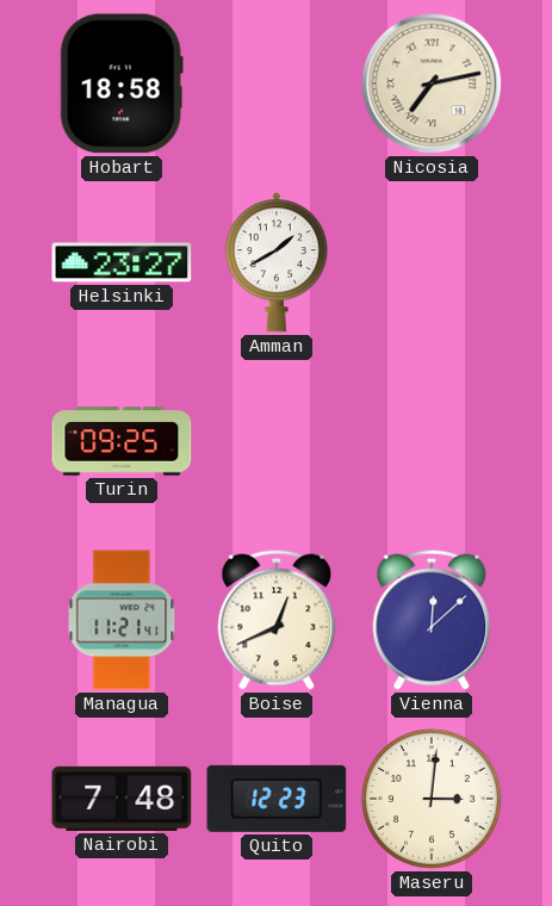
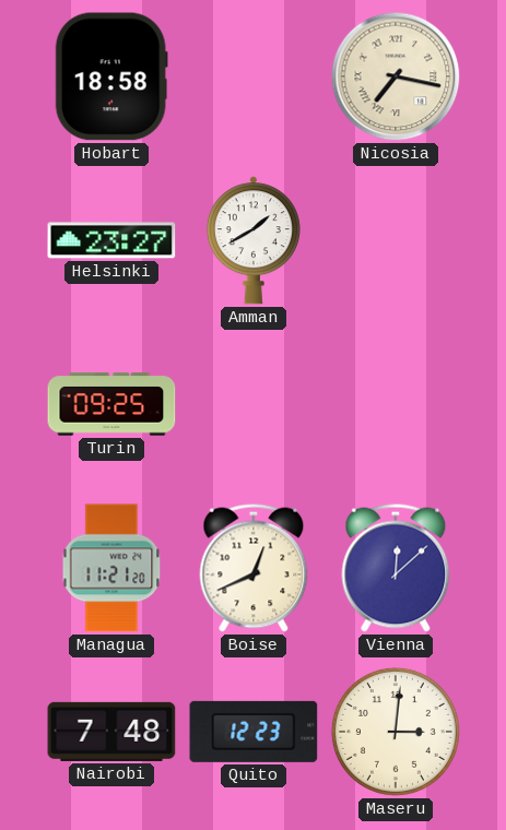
Nicosia: 7:13 -> 7:17 (396, 76)
Managua: 11:21:41 -> 11:21:20 (111, 568)
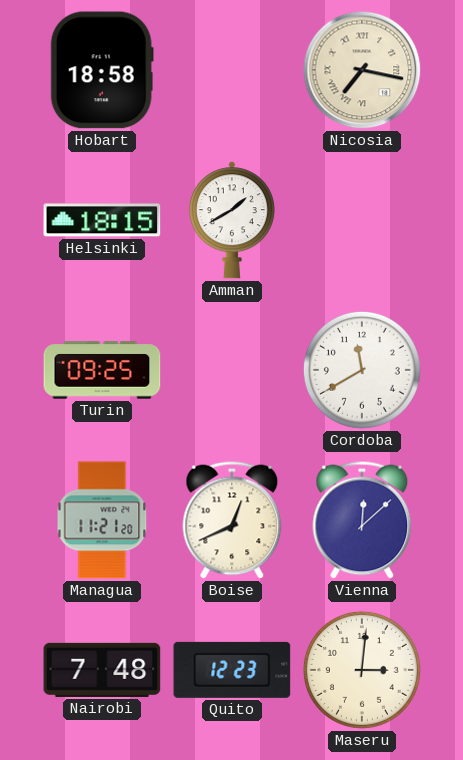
Helsinki: 23:27 -> 18:15 (102, 220)
Cordoba: none -> 11:40 (362, 370)
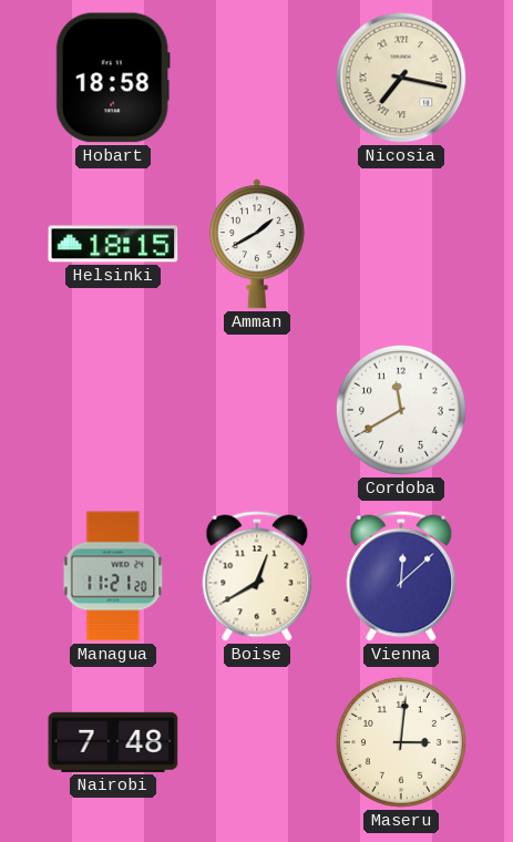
Turin: 09:25 -> none (102, 370)
Boise: 12:41 -> 12:40 (257, 576)
Quito: 12:23 -> none (232, 670)
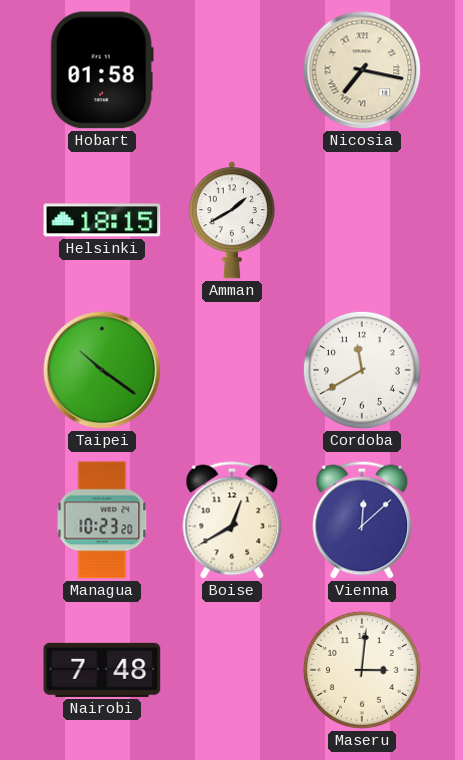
Hobart: 18:58 -> 01:58 (102, 70)
Taipei: none -> 10:21 (102, 370)
Managua: 11:21 -> 10:23 (102, 520)
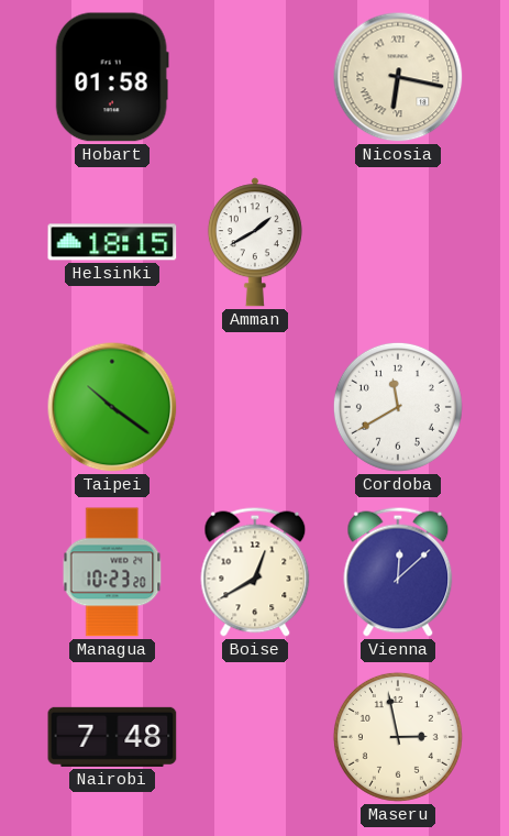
Nicosia: 7:17 -> 6:17 (398, 77)
Maseru: 3:01 -> 2:58 (398, 737)
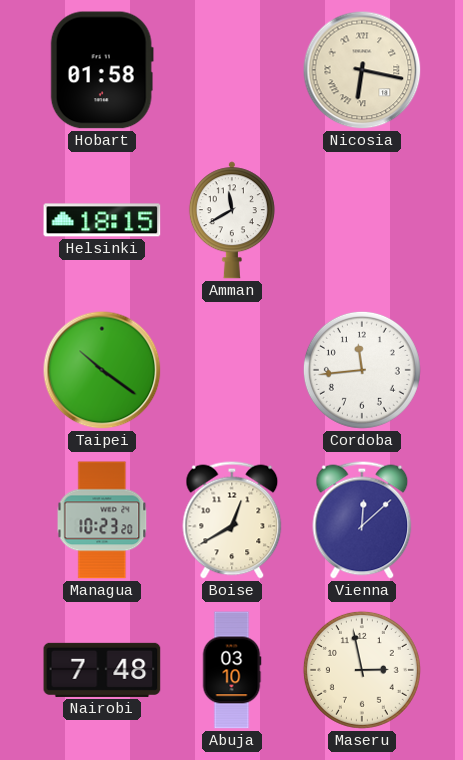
Amman: 1:40 -> 11:40 (232, 220)
Cordoba: 11:40 -> 11:44 (362, 370)
Abuja: none -> 03:10 (232, 670)
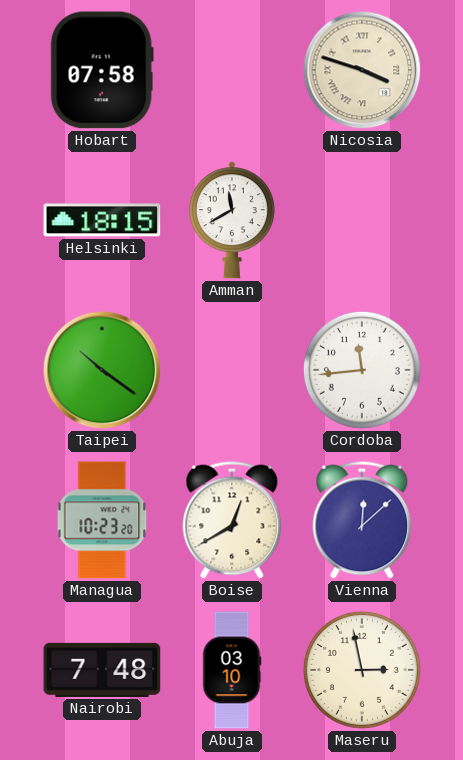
Hobart: 01:58 -> 07:58 (102, 70)
Nicosia: 6:17 -> 3:48 (362, 70)
